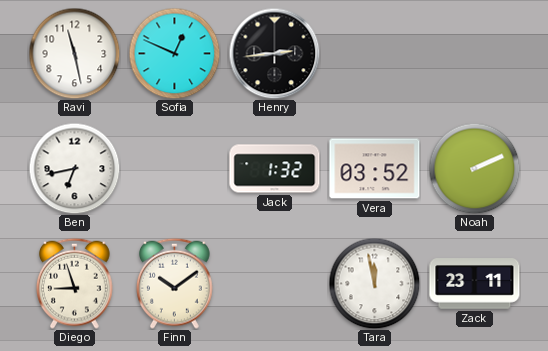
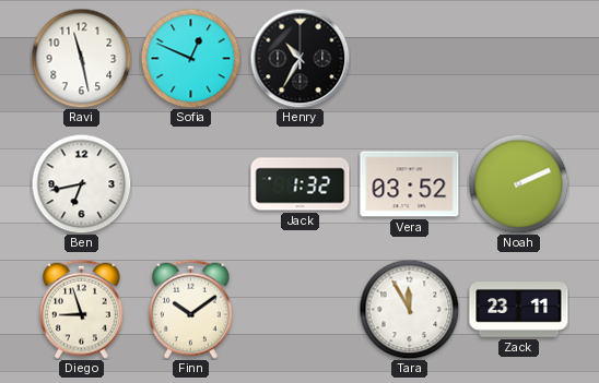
Henry: 2:44 -> 10:35 (299, 58)
Tara: 11:58 -> 11:55 (409, 309)
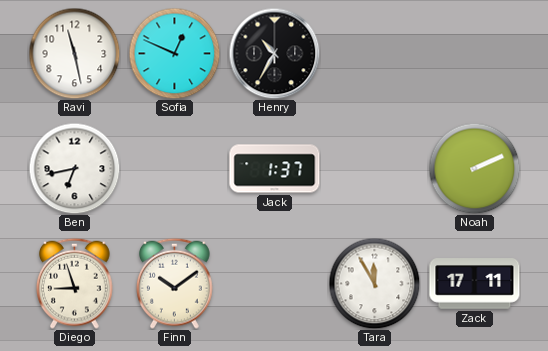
Jack: 1:32 -> 1:37 (275, 169)
Vera: 03:52 -> none (410, 184)
Zack: 23:11 -> 17:11 (475, 284)
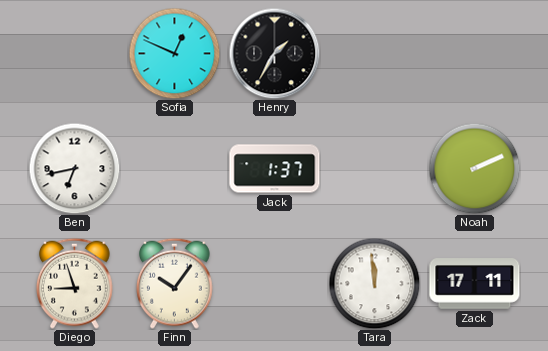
Ravi: 11:28 -> none (74, 53)
Henry: 10:35 -> 1:35 (274, 53)
Finn: 10:09 -> 10:06 (175, 283)
Tara: 11:55 -> 11:59 (374, 283)
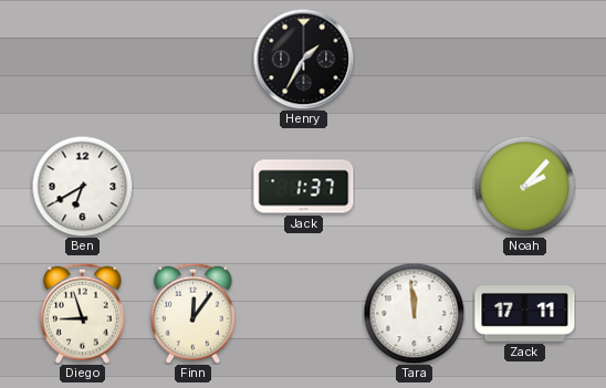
Sofia: 12:49 -> none (174, 53)
Ben: 6:43 -> 6:40 (82, 186)
Noah: 2:11 -> 2:07 (524, 186)
Finn: 10:06 -> 12:06 (194, 313)
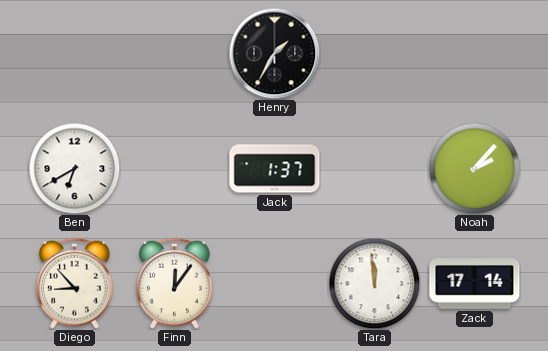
Diego: 8:57 -> 8:53 (75, 283)
Zack: 17:11 -> 17:14 (475, 284)
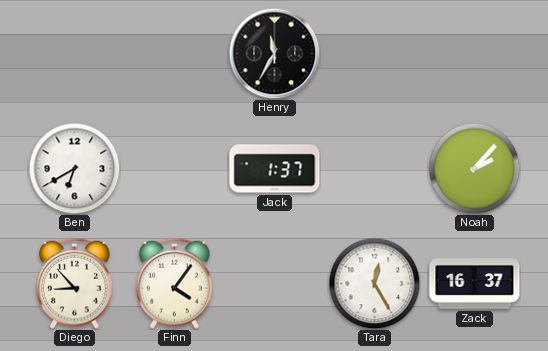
Henry: 1:35 -> 11:35 (274, 53)
Finn: 12:06 -> 4:06 (175, 283)
Tara: 11:59 -> 12:25 (374, 283)
Zack: 17:14 -> 16:37 (475, 284)
